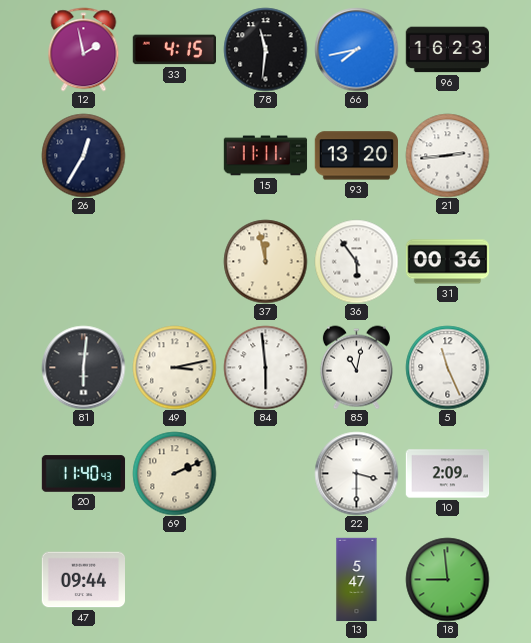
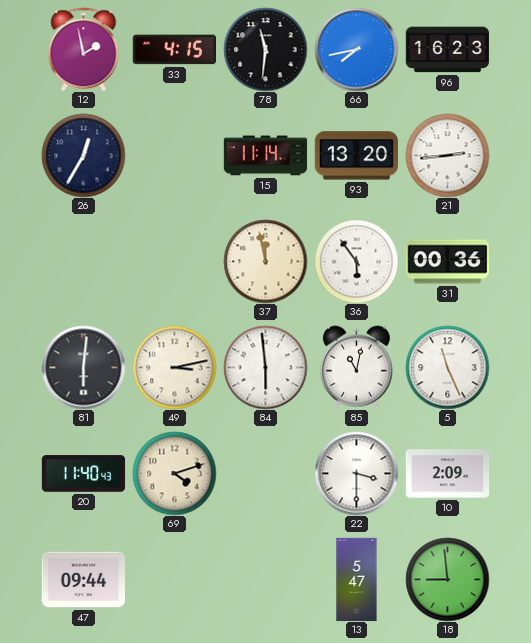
15: 11:11 -> 11:14 (265, 156)
69: 2:11 -> 4:12 (174, 473)
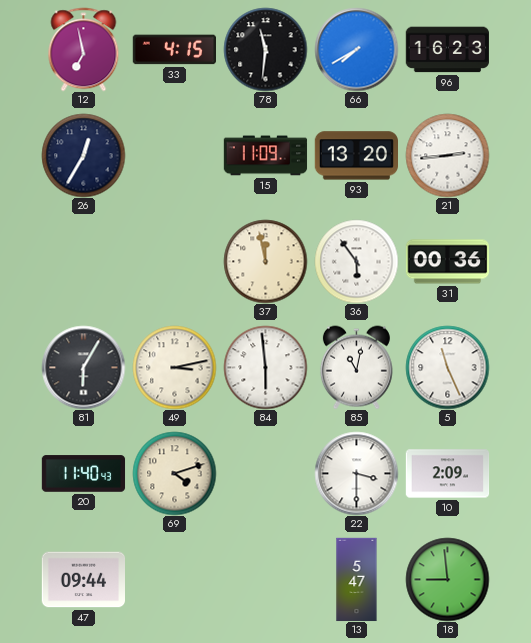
12: 1:58 -> 6:58 (84, 49)
66: 7:43 -> 7:40 (356, 49)
15: 11:14 -> 11:09 (265, 156)
81: 6:01 -> 6:05 (83, 367)
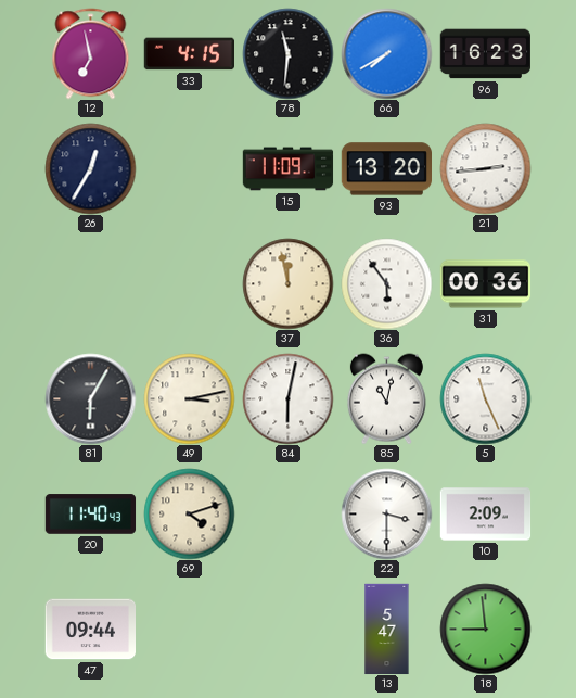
84: 5:59 -> 6:02 (287, 398)
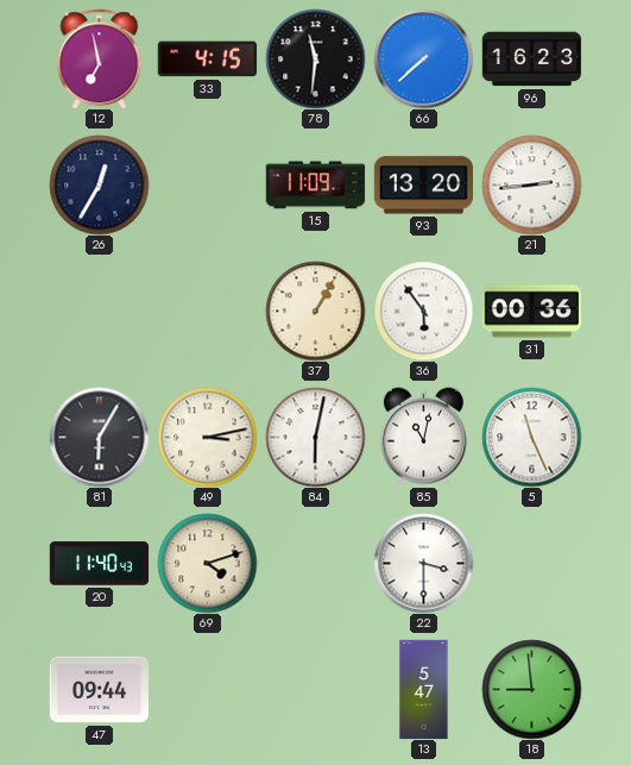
66: 7:40 -> 7:38 (423, 58)
37: 11:58 -> 1:05 (315, 311)
10: 2:09 -> none (485, 515)
